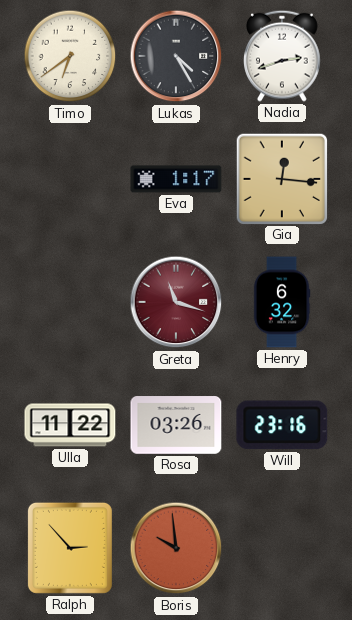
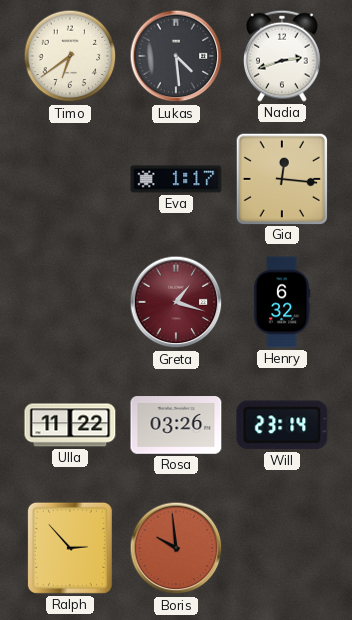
Lukas: 4:25 -> 4:29 (176, 56)
Greta: 11:18 -> 1:18 (176, 302)
Will: 23:16 -> 23:14 (282, 425)
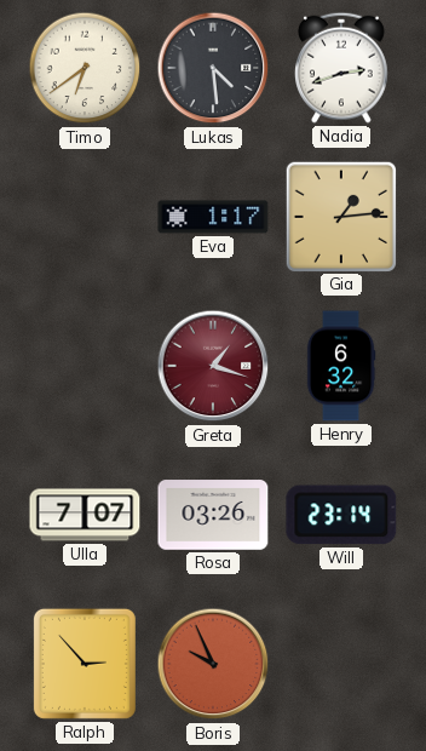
Gia: 12:16 -> 1:14 (340, 216)
Ulla: 11:22 -> 7:07 (85, 515)
Boris: 9:59 -> 9:56 (213, 664)
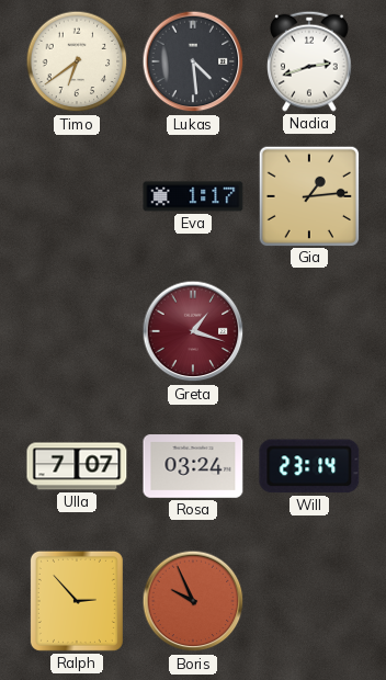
Henry: 6:32 -> none (341, 366)
Rosa: 03:26 -> 03:24 (193, 466)
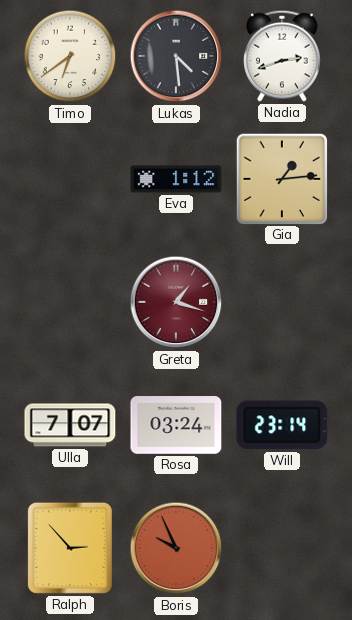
Eva: 1:17 -> 1:12 (176, 179)
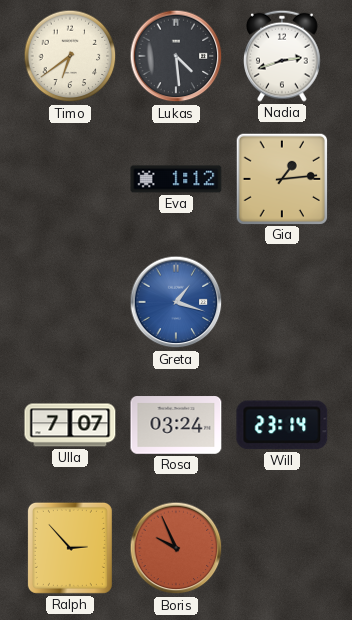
Greta dial: burgundy -> blue (176, 302)
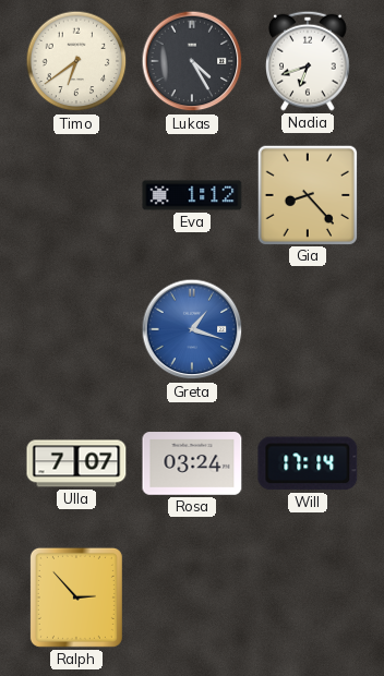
Lukas: 4:29 -> 4:25 (192, 61)
Nadia: 2:42 -> 6:42 (309, 61)
Gia: 1:14 -> 8:23 (307, 194)
Will: 23:14 -> 17:14 (308, 463)
Boris: 9:56 -> none (176, 548)
